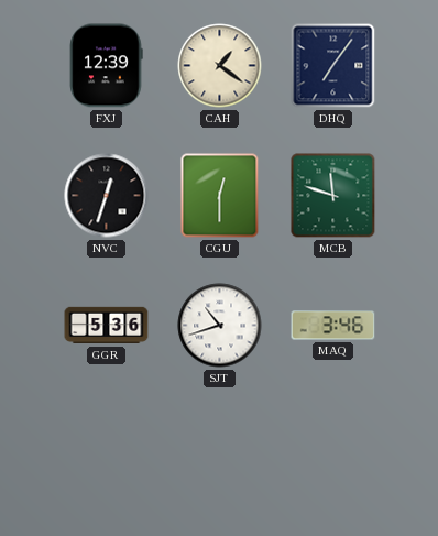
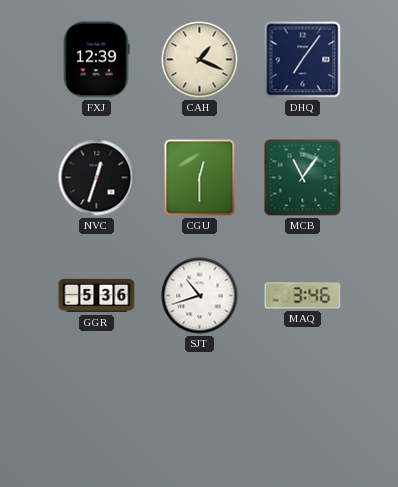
CAH: 1:21 -> 1:19 (200, 60)
MCB: 11:48 -> 11:06 (303, 178)
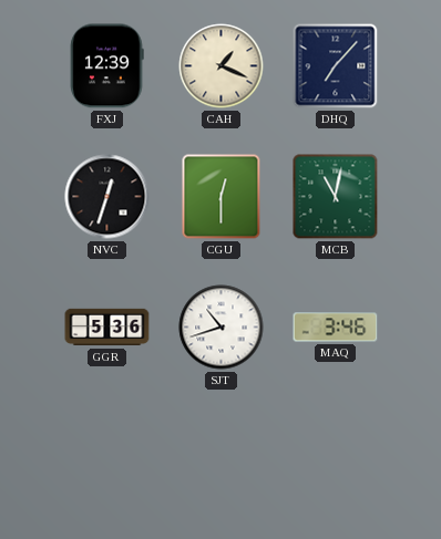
DHQ: 7:06 -> 7:07 (336, 66)
MCB: 11:06 -> 11:02 (336, 197)
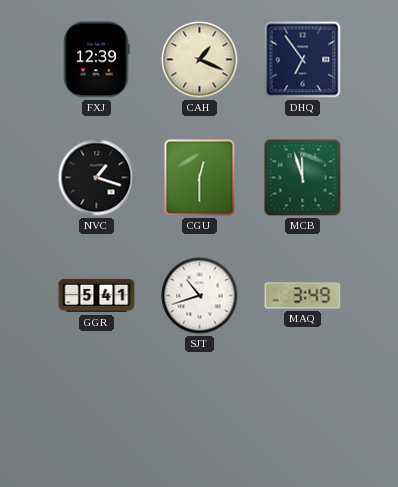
DHQ: 7:07 -> 6:54 (303, 60)
NVC: 12:33 -> 1:18 (97, 178)
MCB: 11:02 -> 11:57 (303, 178)
GGR: 5:36 -> 5:41 (97, 296)
MAQ: 3:46 -> 3:49 (303, 296)
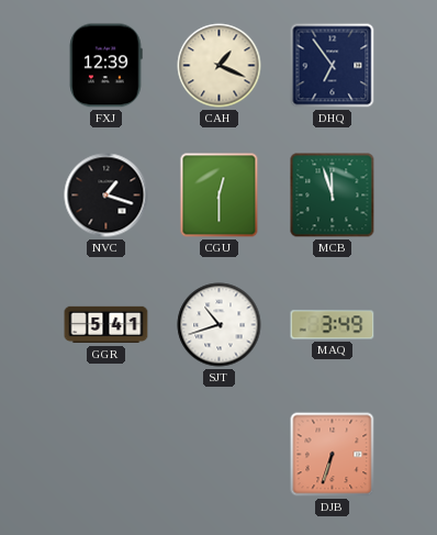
DJB: none -> 6:33 (333, 455)
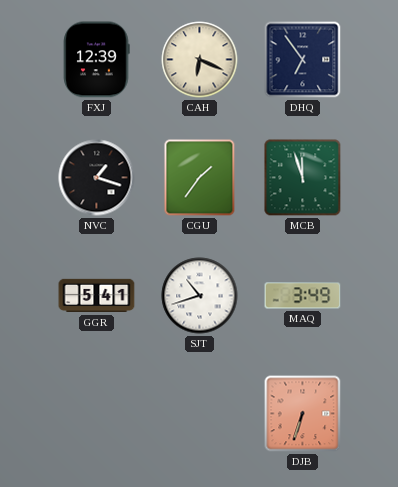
CAH: 1:19 -> 6:19 (200, 60)
CGU: 12:30 -> 1:36 (200, 178)
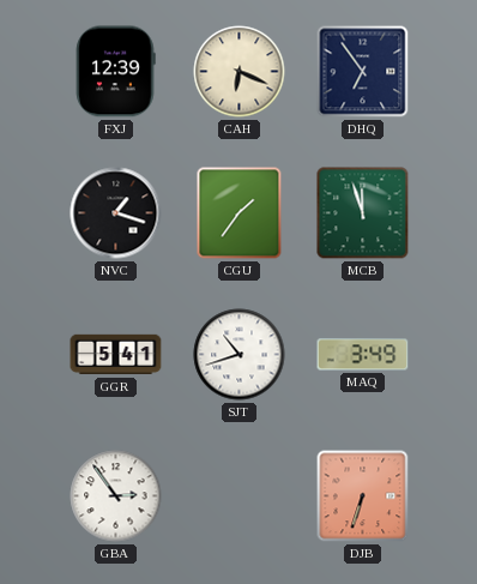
GBA: none -> 2:54 (116, 496)
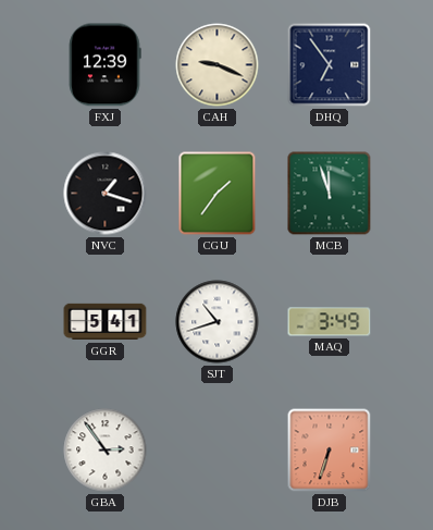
CAH: 6:19 -> 9:19 (218, 65)
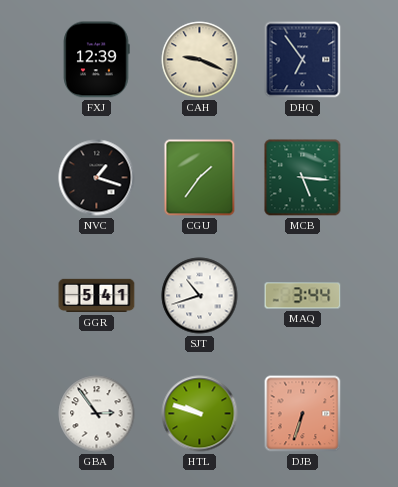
MCB: 11:57 -> 5:16 (303, 178)
MAQ: 3:49 -> 3:44 (303, 296)
HTL: none -> 9:48 (200, 414)
